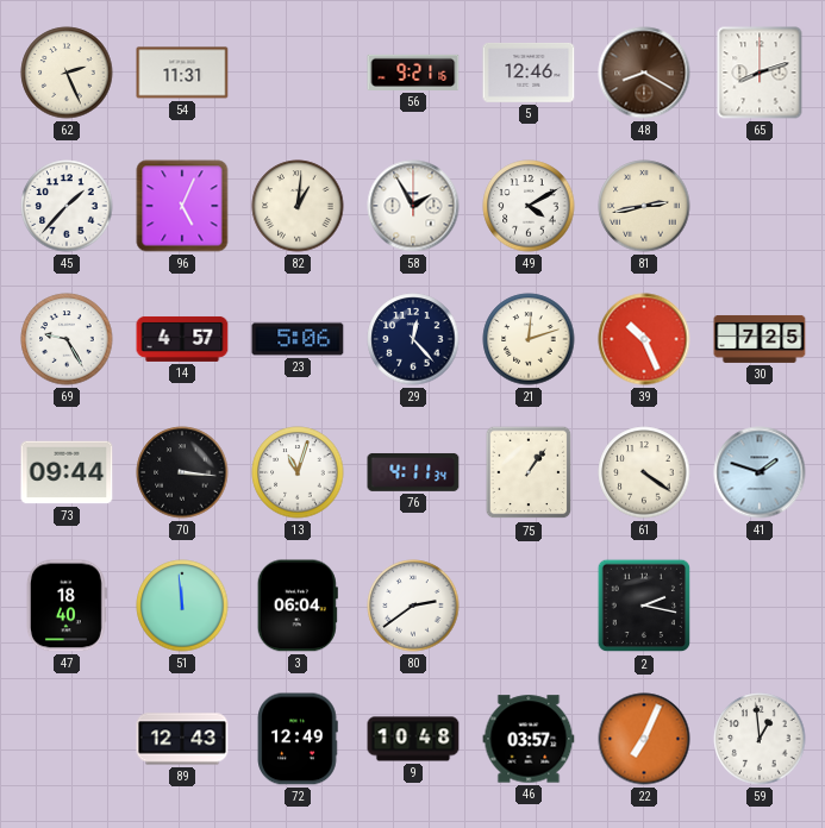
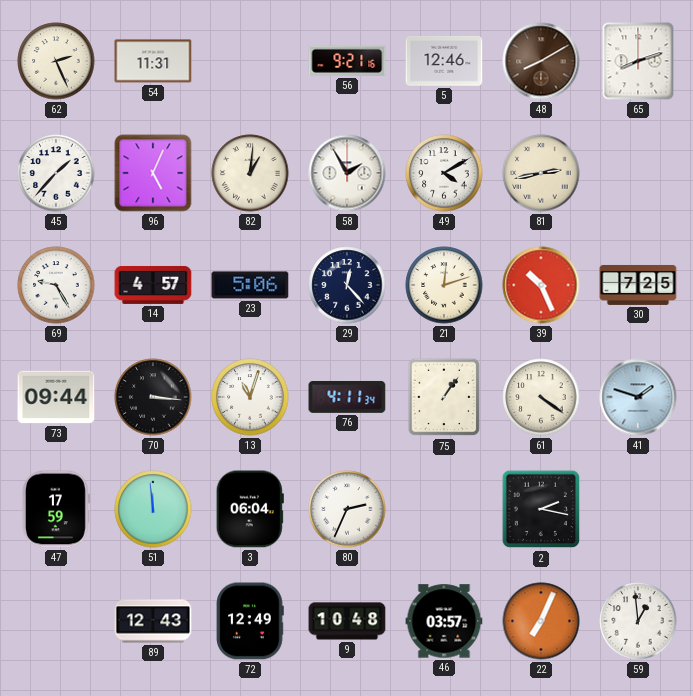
48: 8:20 -> 8:10 (541, 61)
47: 18:40 -> 17:59 (56, 509)
80: 2:39 -> 2:34 (347, 509)
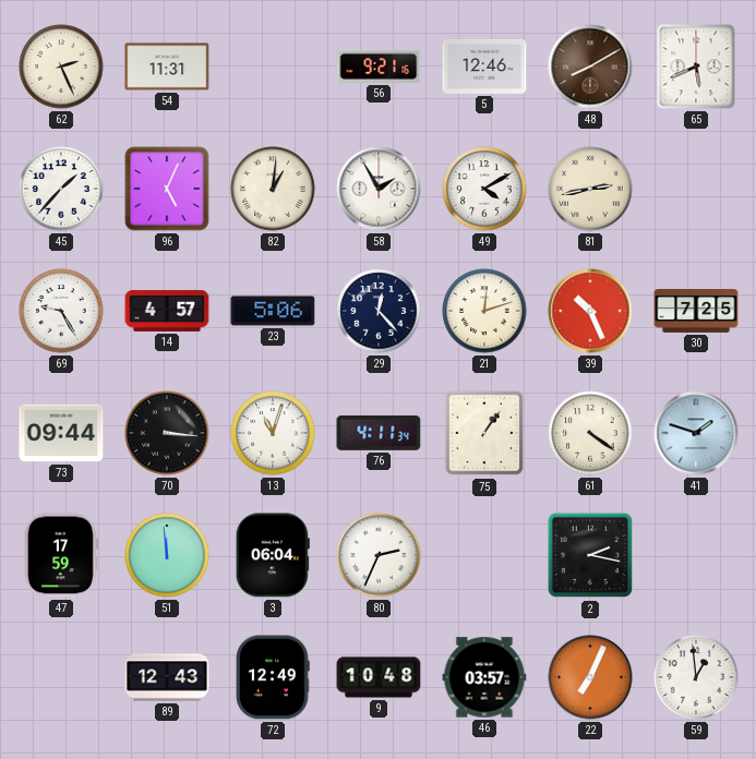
65: 8:12 -> 5:41 (696, 67)
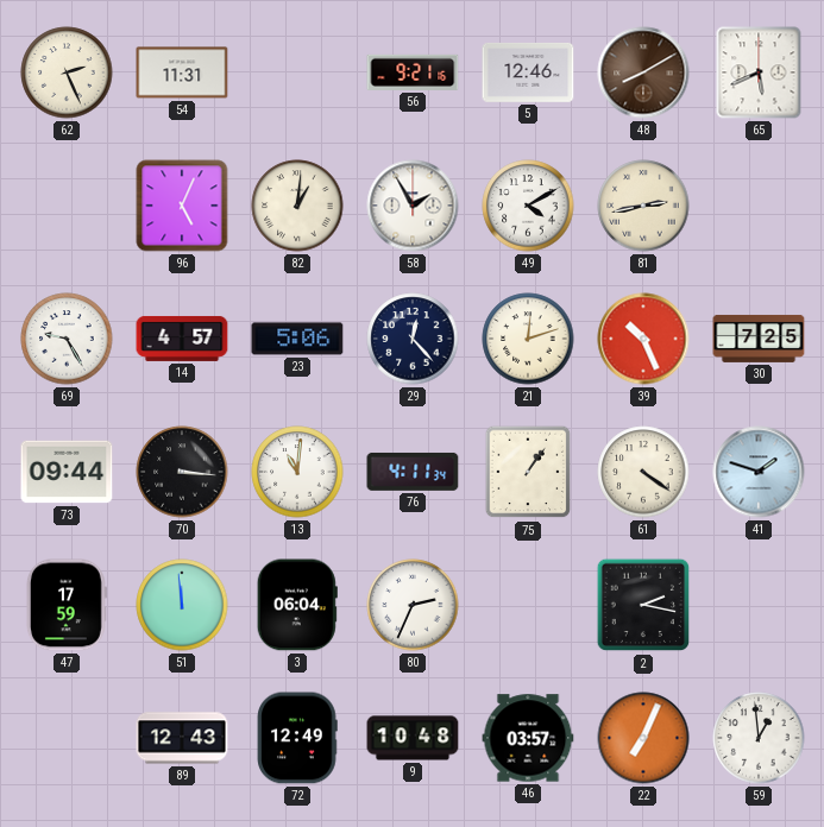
45: 1:37 -> none (61, 189)
13: 11:03 -> 11:01 (297, 472)
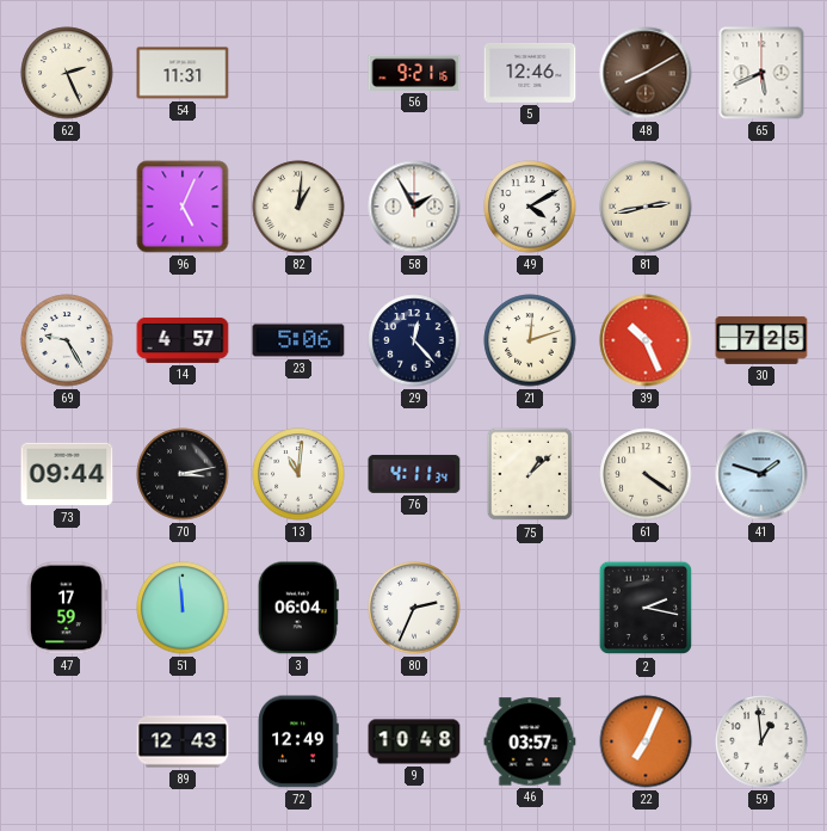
70: 3:16 -> 3:13 (183, 474)
75: 1:06 -> 1:08 (530, 474)
